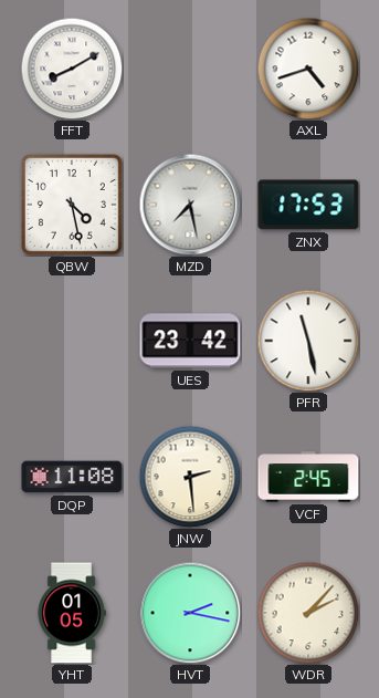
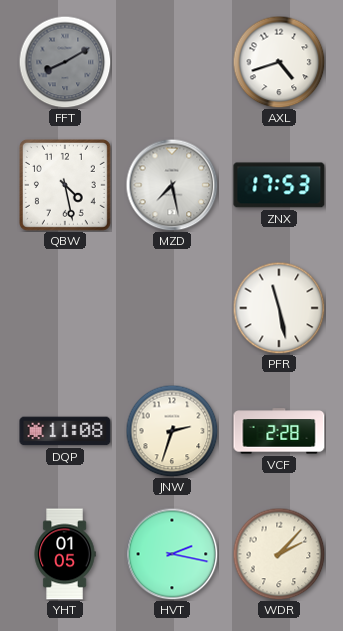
FFT dial: white -> grey (65, 62)
UES: 23:42 -> none (190, 341)
JNW: 2:29 -> 2:33 (172, 431)
VCF: 2:45 -> 2:28 (279, 431)
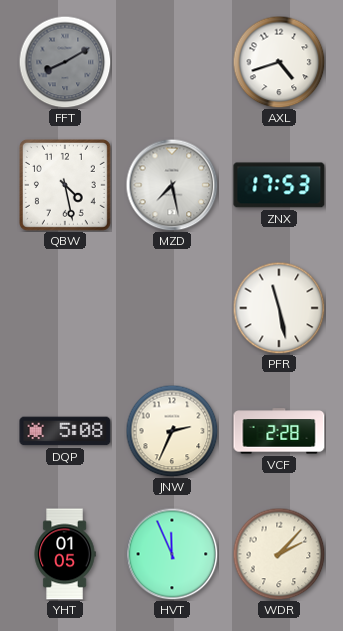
DQP: 11:08 -> 5:08 (65, 431)
JNW: 2:33 -> 2:34 (172, 431)
HVT: 2:17 -> 11:56 (172, 554)
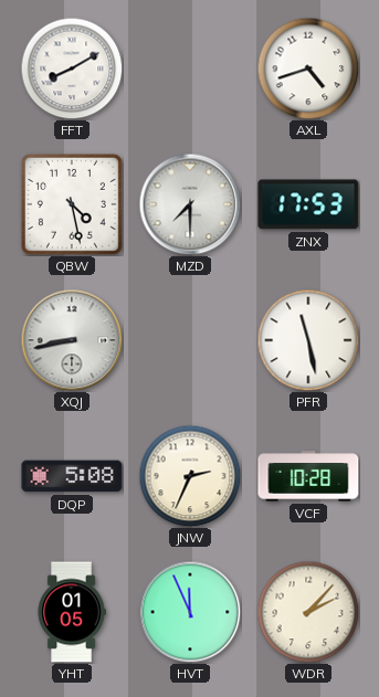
FFT dial: grey -> white (72, 68)
MZD: 7:28 -> 7:30 (190, 204)
XQJ: none -> 8:43 (72, 340)
VCF: 2:28 -> 10:28 (308, 476)
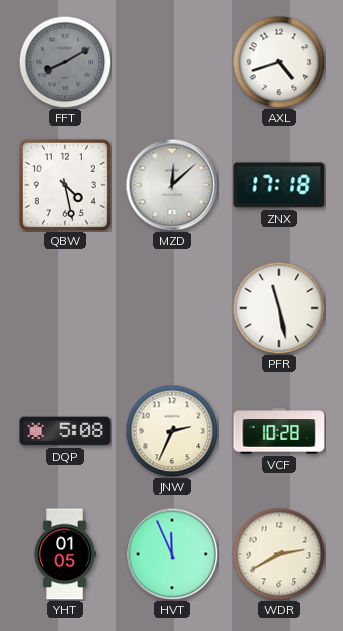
FFT dial: white -> grey (65, 62)
MZD: 7:30 -> 12:08 (172, 185)
ZNX: 17:53 -> 17:18 (279, 185)
XQJ: 8:43 -> none (72, 340)
WDR: 2:07 -> 2:40 (279, 554)
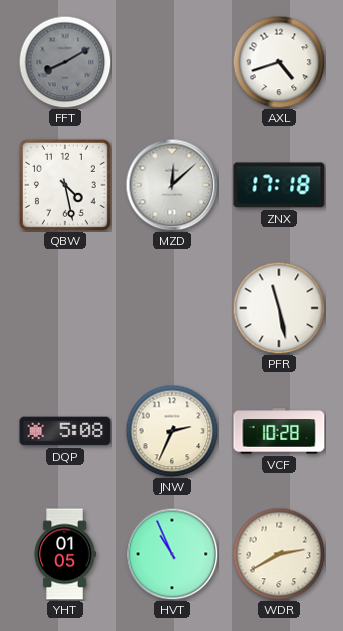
HVT: 11:56 -> 10:56 (172, 554)
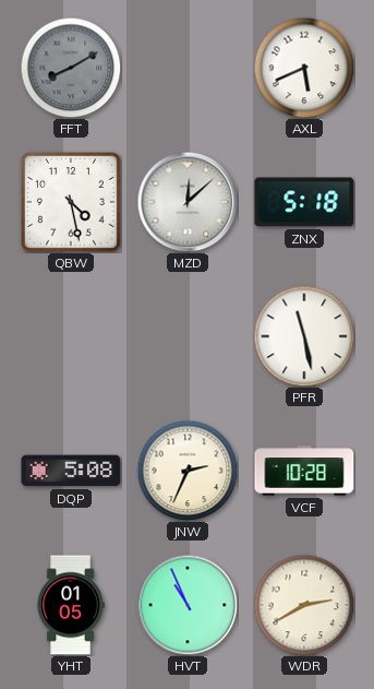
AXL: 4:42 -> 5:41 (304, 68)
ZNX: 17:18 -> 5:18 (304, 202)
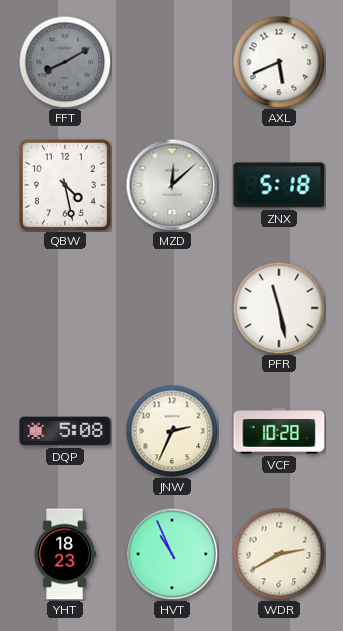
YHT: 01:05 -> 18:23 (65, 554)
